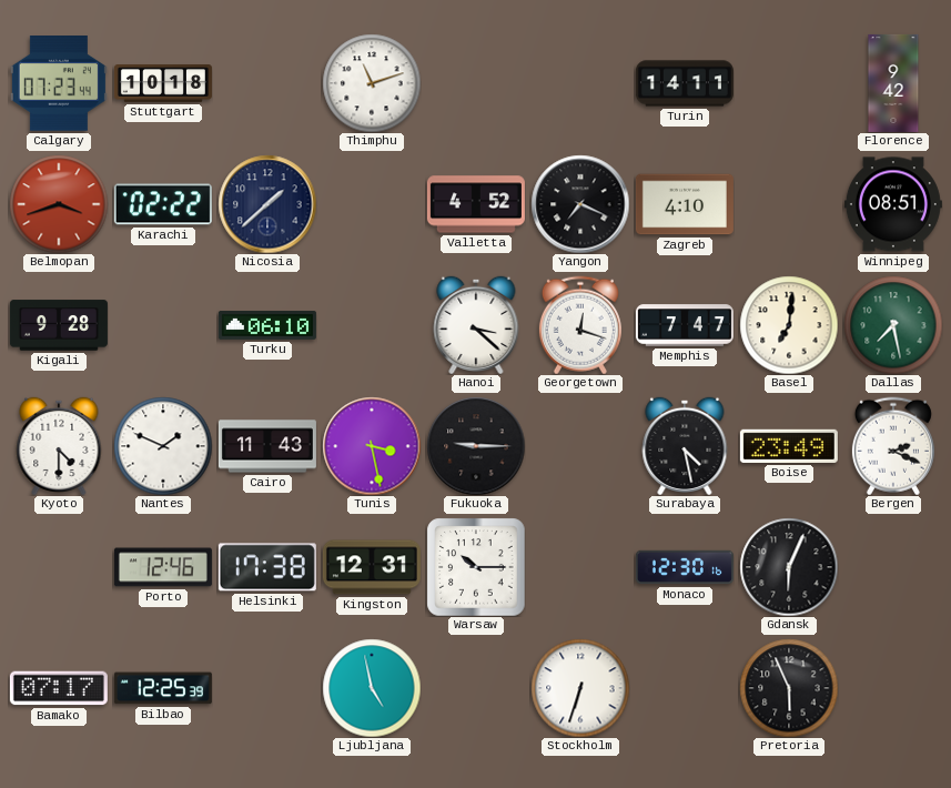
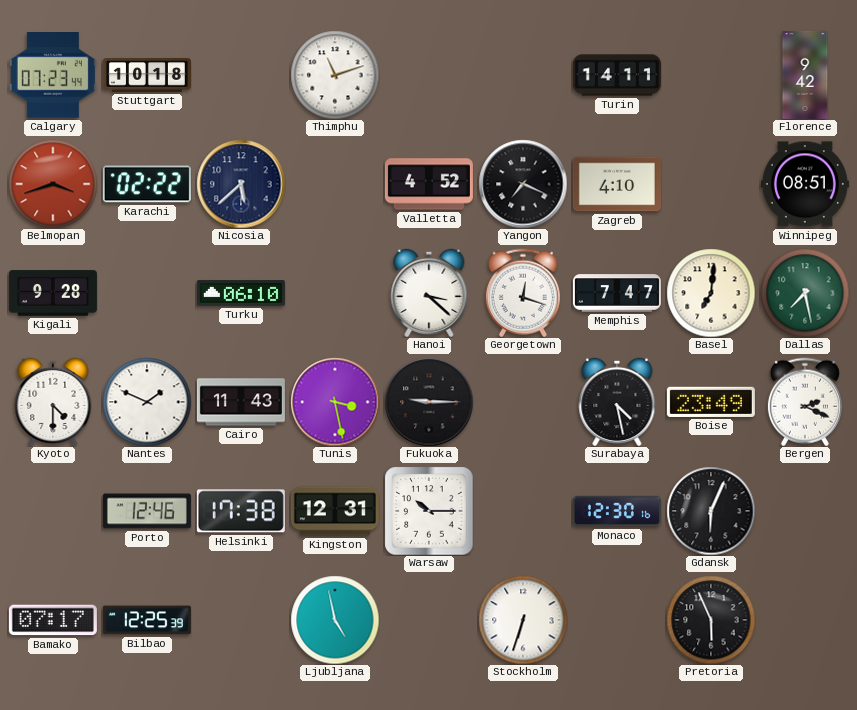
Nicosia: 1:38 -> 5:38 (241, 184)
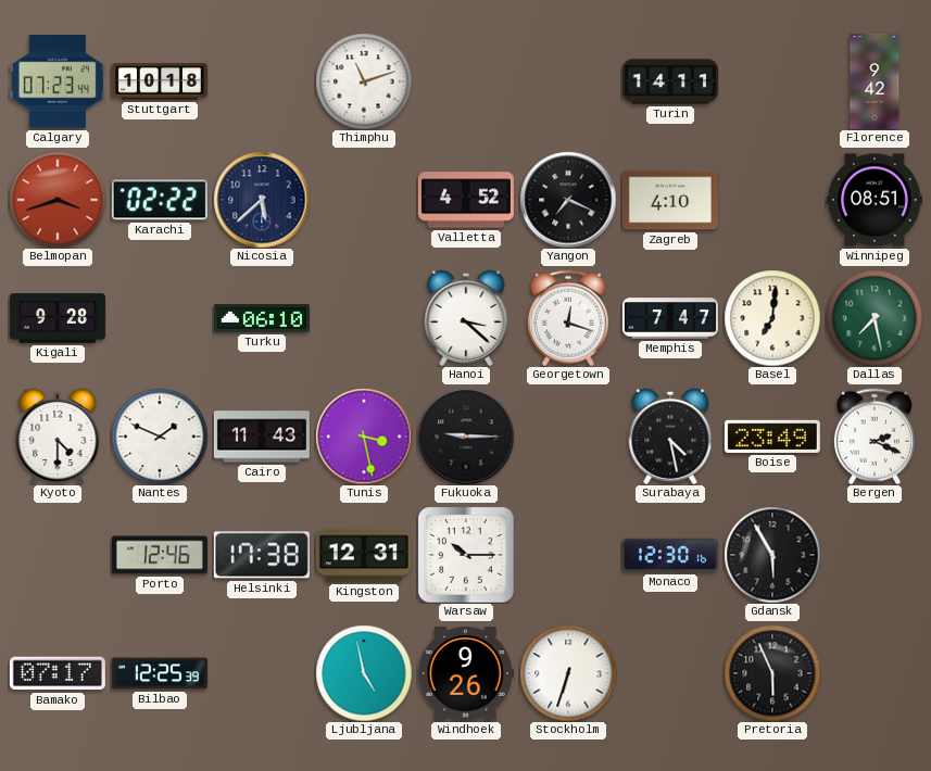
Gdansk: 6:04 -> 5:55 (772, 555)
Windhoek: none -> 9:26 (466, 673)
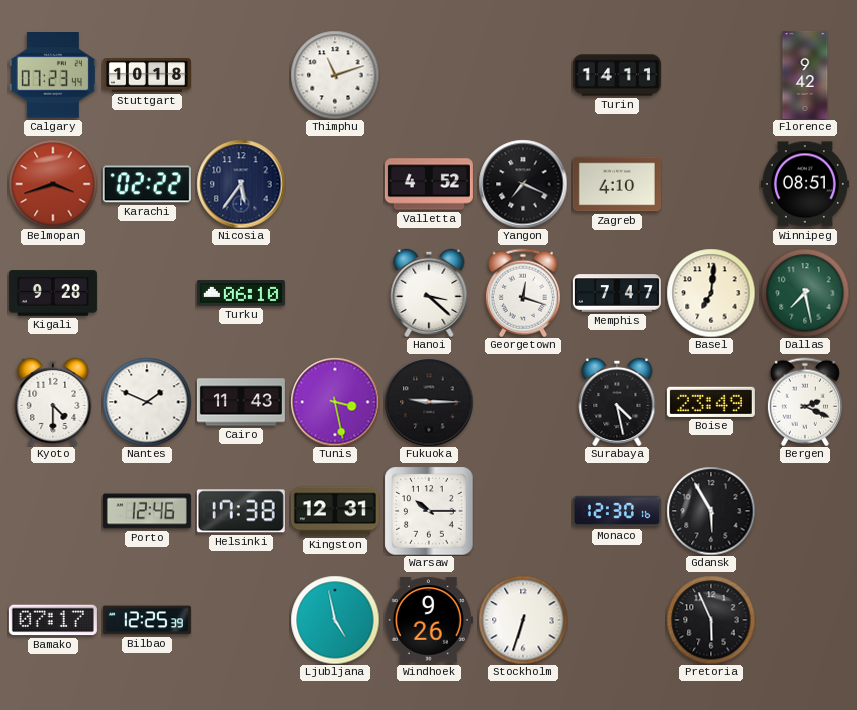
Nicosia: 5:38 -> 5:36 (241, 184)
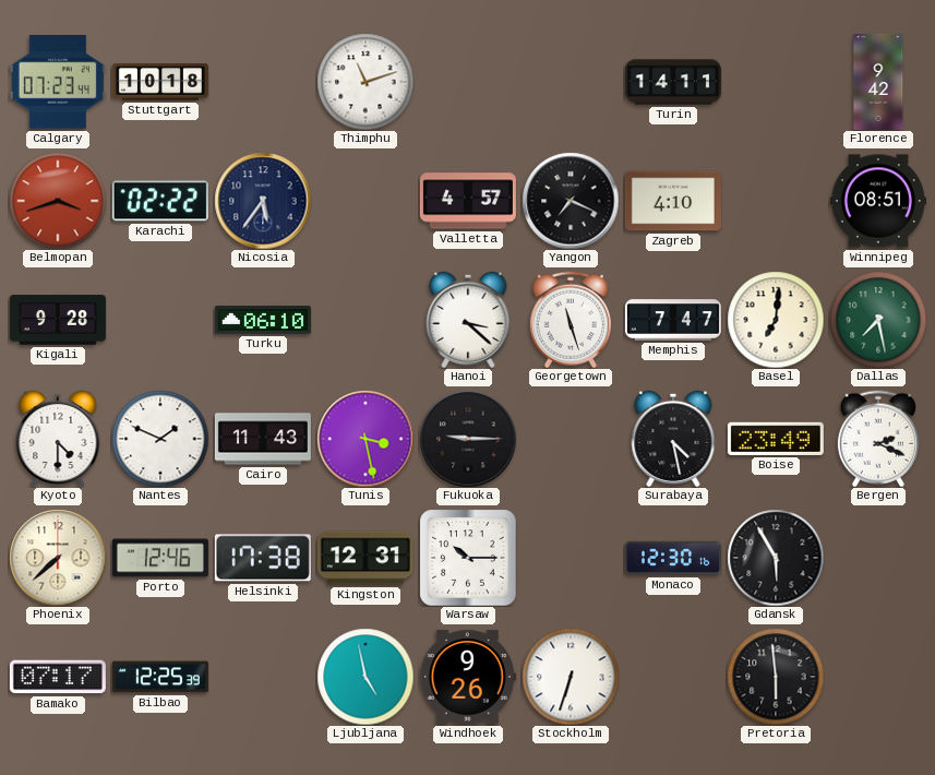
Valletta: 4:52 -> 4:57 (468, 201)
Georgetown: 12:18 -> 11:27 (571, 320)
Phoenix: none -> 7:38 (58, 558)
Pretoria: 5:56 -> 5:59 (776, 677)
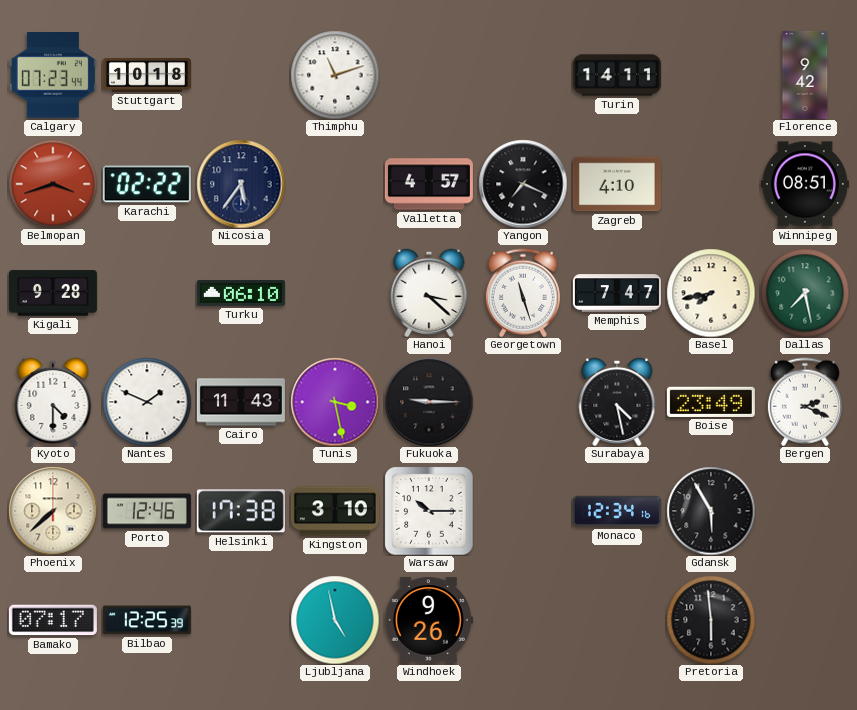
Basel: 7:01 -> 7:43 (711, 293)
Kingston: 12:31 -> 3:10 (335, 511)
Monaco: 12:30 -> 12:34 (617, 511)
Stockholm: 6:33 -> none (571, 677)
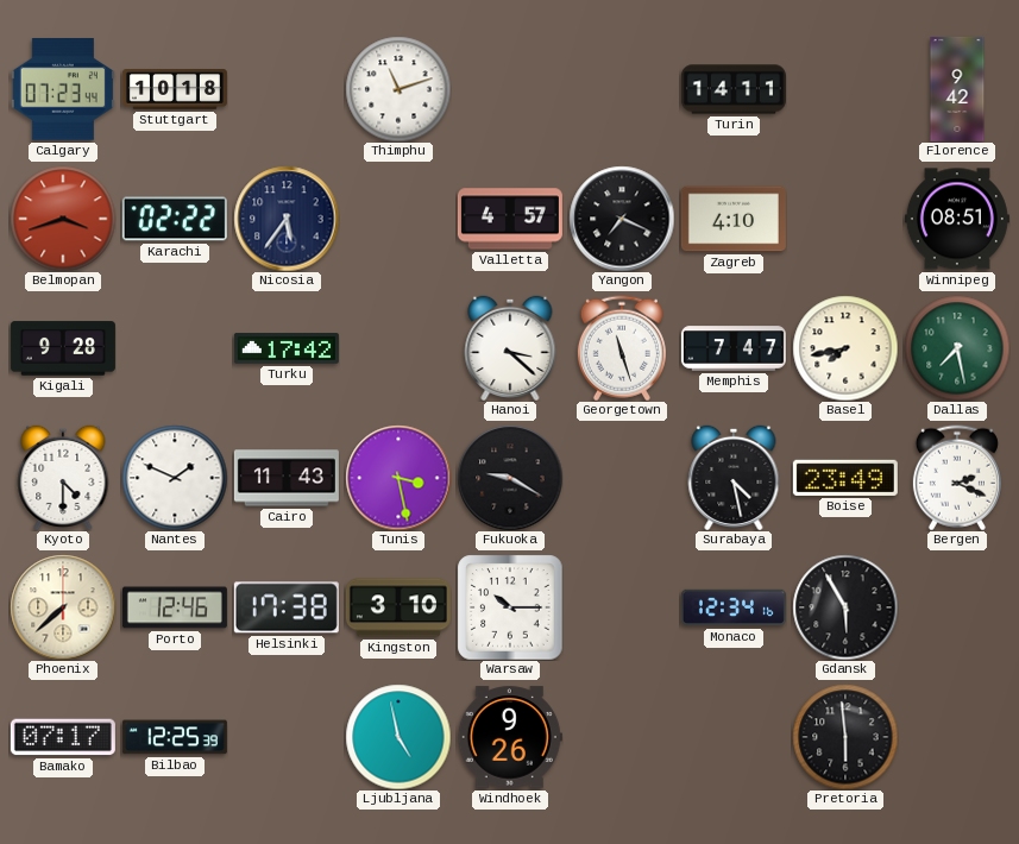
Turku: 06:10 -> 17:42 (287, 348)
Fukuoka: 9:15 -> 9:20 (510, 478)
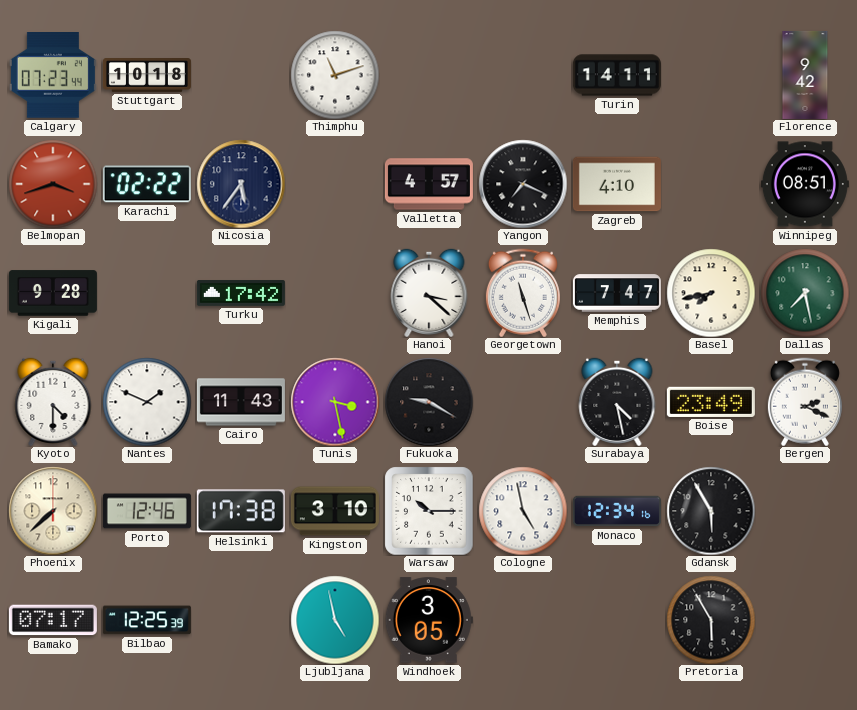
Cologne: none -> 4:58 (523, 511)
Windhoek: 9:26 -> 3:05 (429, 620)
Pretoria: 5:59 -> 5:55 (711, 620)
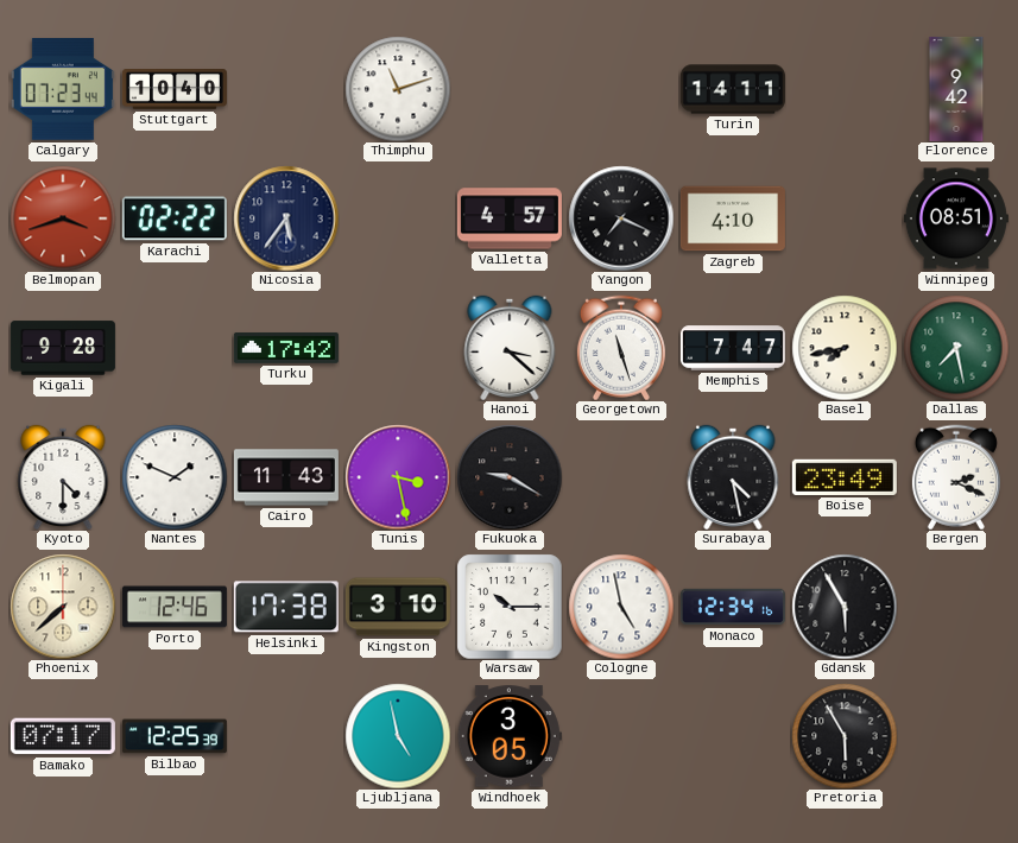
Stuttgart: 10:18 -> 10:40 (175, 90)
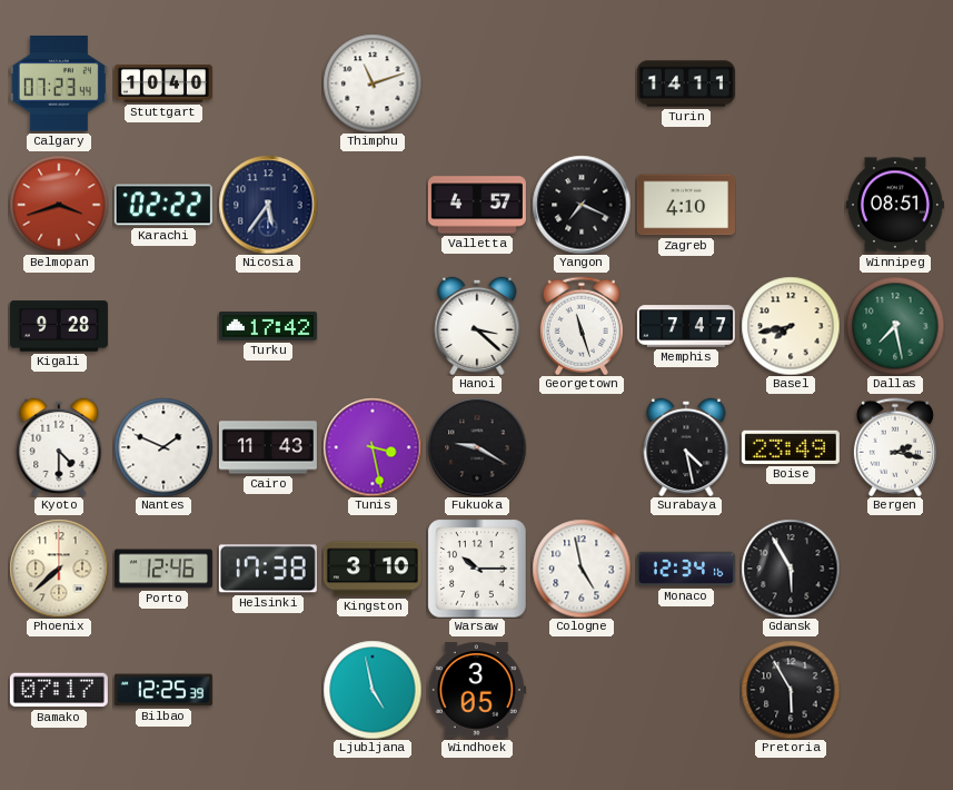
Florence: 9:42 -> none (956, 89)
Bergen: 2:19 -> 2:17 (895, 447)
